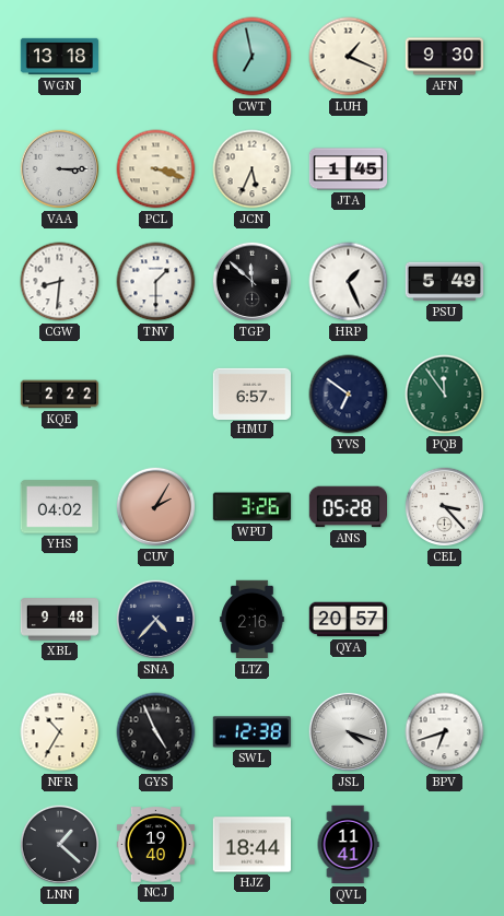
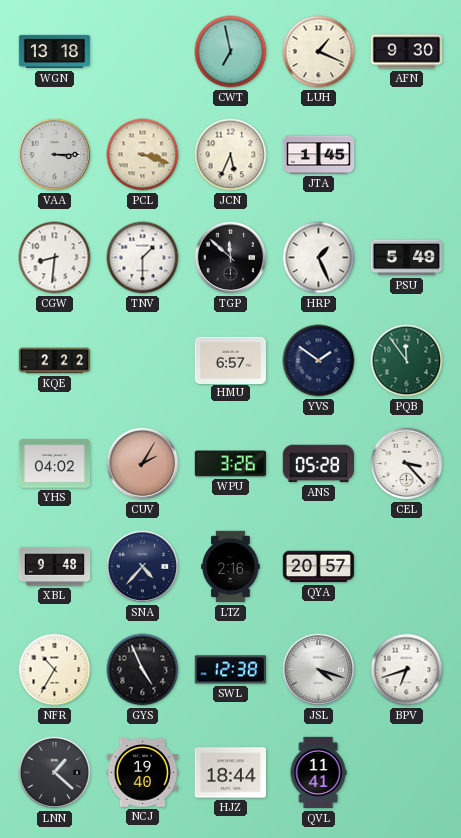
YVS: 6:51 -> 1:51 (319, 361)
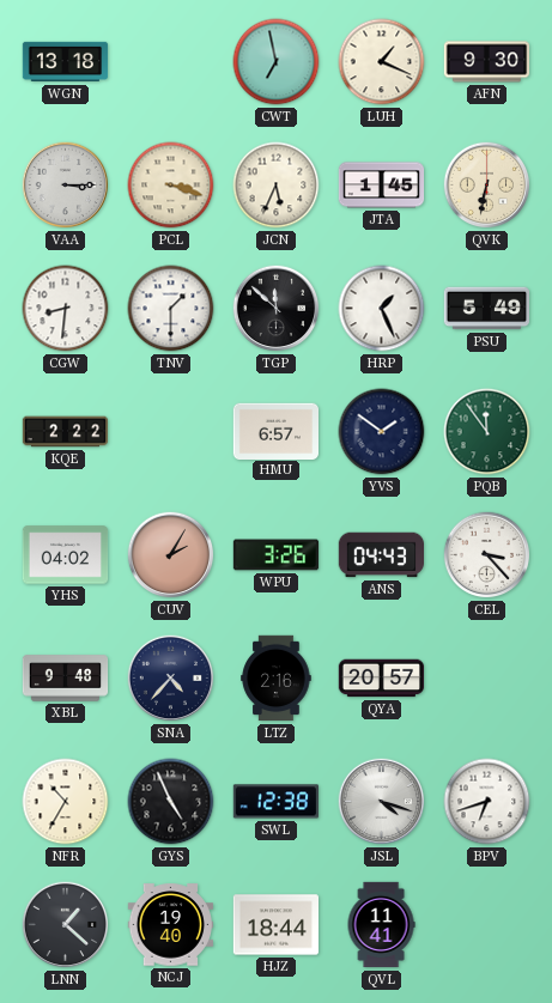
QVK: none -> 6:32 (487, 186)
ANS: 05:28 -> 04:43 (381, 555)
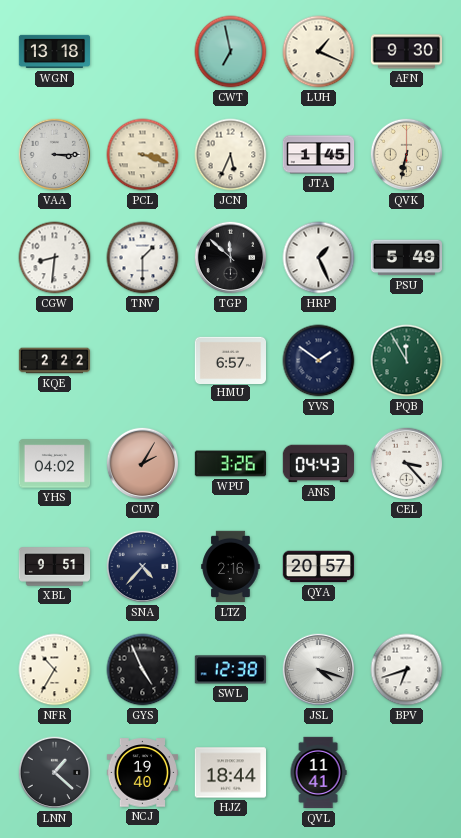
PQB: 11:54 -> 11:55 (407, 361)
XBL: 9:48 -> 9:51 (55, 567)
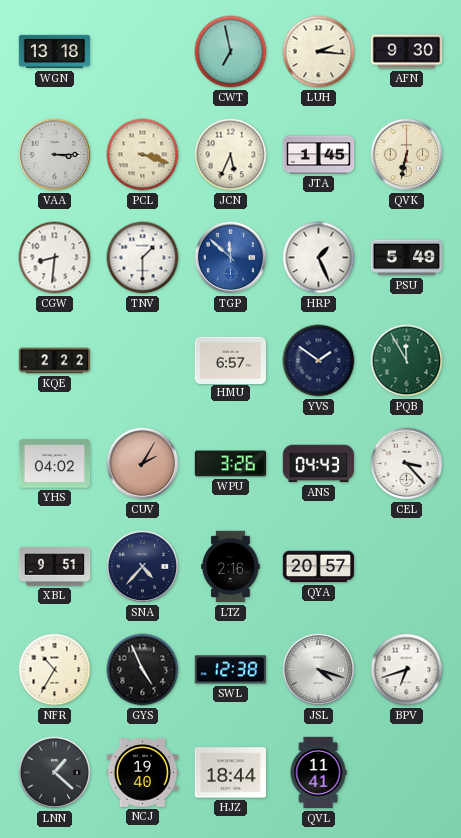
LUH: 1:19 -> 2:16 (319, 52)
TGP dial: black -> blue (231, 258)
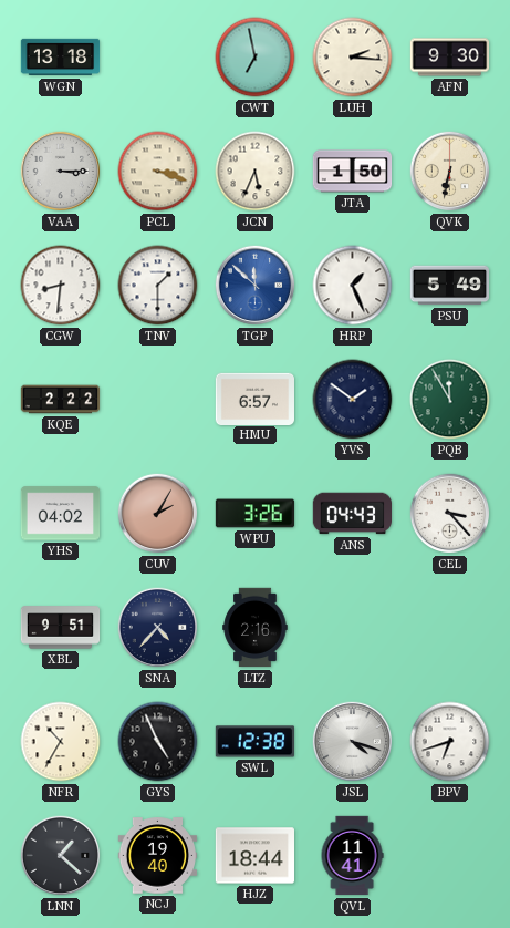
JTA: 1:45 -> 1:50 (353, 172)
QYA: 20:57 -> none (319, 567)
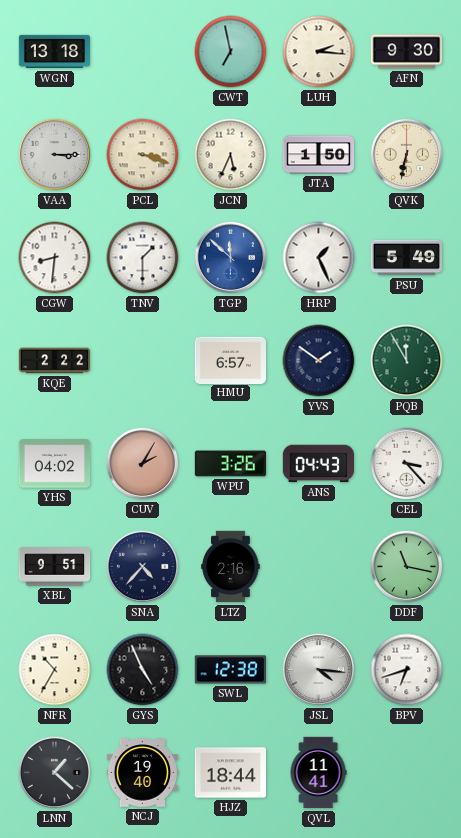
DDF: none -> 11:17 (407, 567)
JSL: 4:18 -> 4:16 (319, 670)
